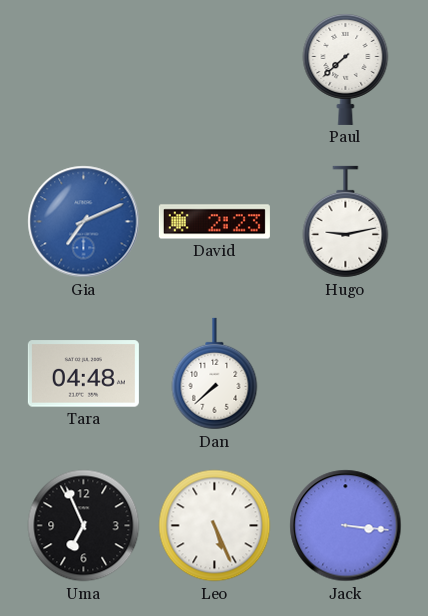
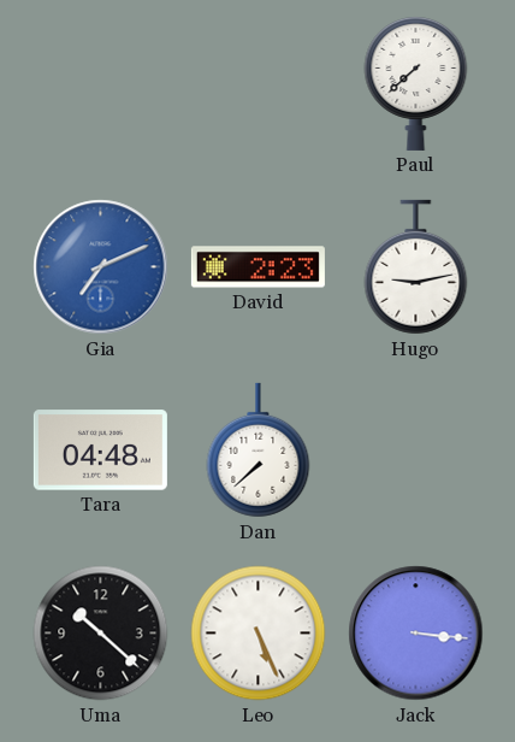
Uma: 6:56 -> 10:22 (101, 634)
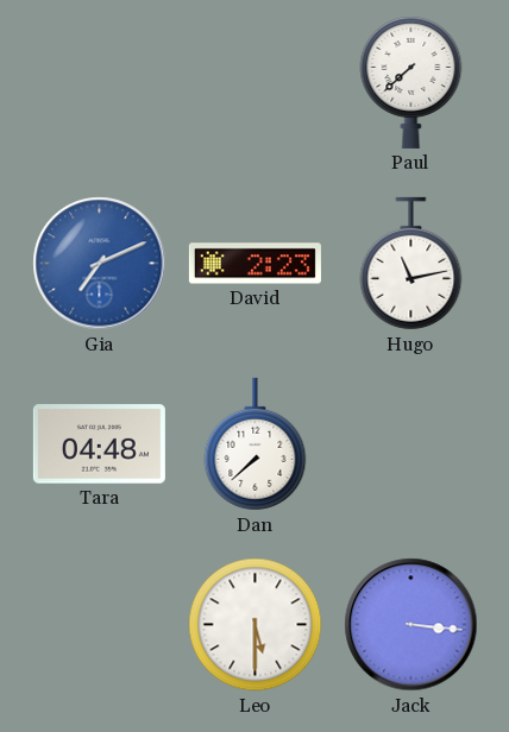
Hugo: 9:13 -> 11:13 (411, 264)
Uma: 10:22 -> none (101, 634)
Leo: 5:26 -> 5:30 (256, 625)
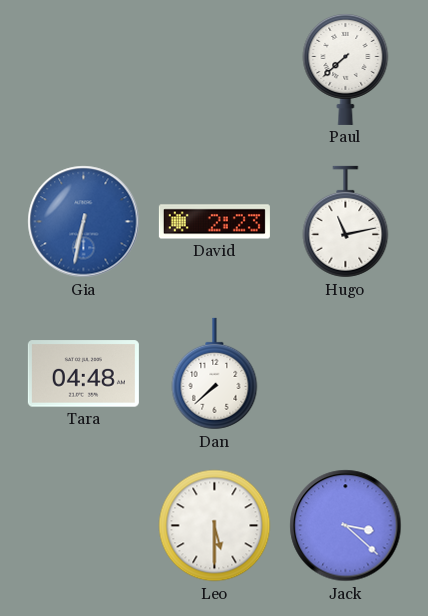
Gia: 7:11 -> 6:32 (84, 222)
Jack: 3:16 -> 3:22 (346, 526)
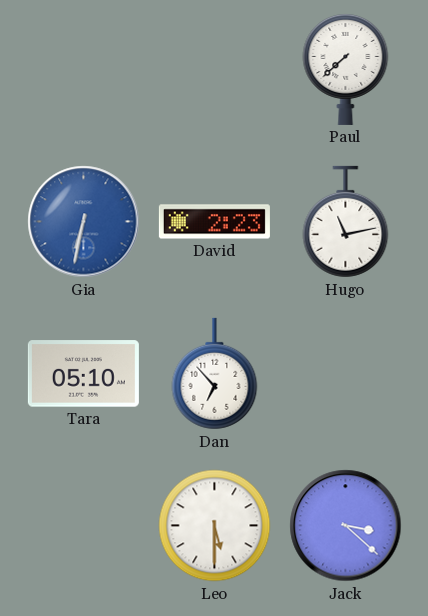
Tara: 04:48 -> 05:10 (83, 374)
Dan: 7:38 -> 6:53 (215, 374)
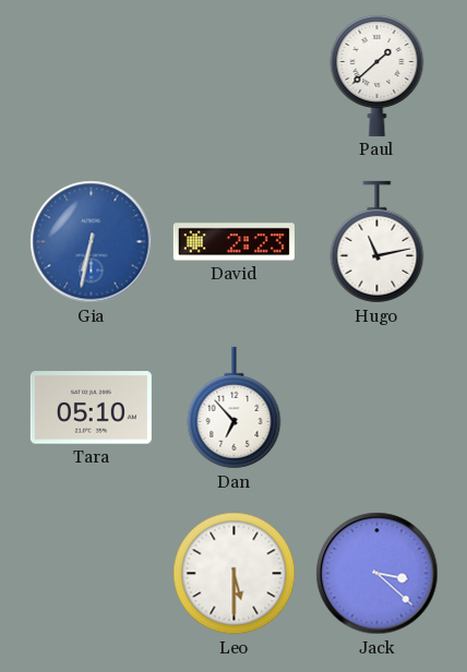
Paul: 7:38 -> 1:38 (378, 75)
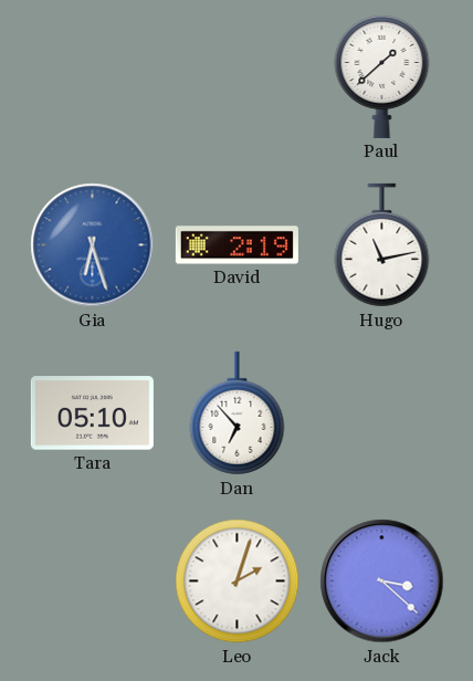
Gia: 6:32 -> 6:27 (93, 245)
David: 2:23 -> 2:19 (236, 245)
Leo: 5:30 -> 2:03 (238, 582)
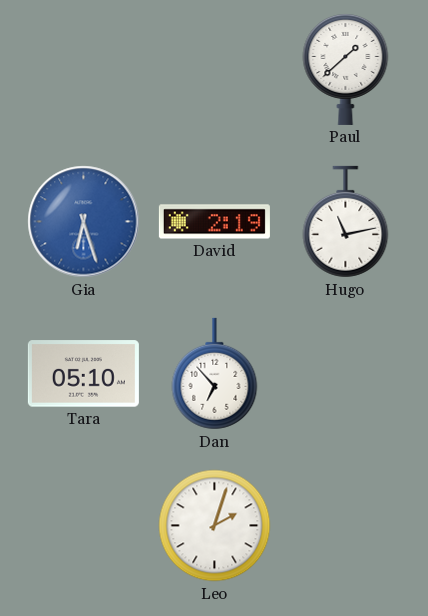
Jack: 3:22 -> none (382, 582)
